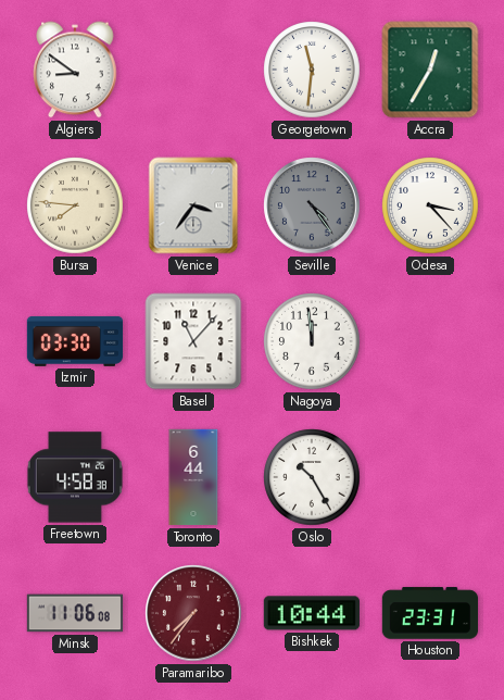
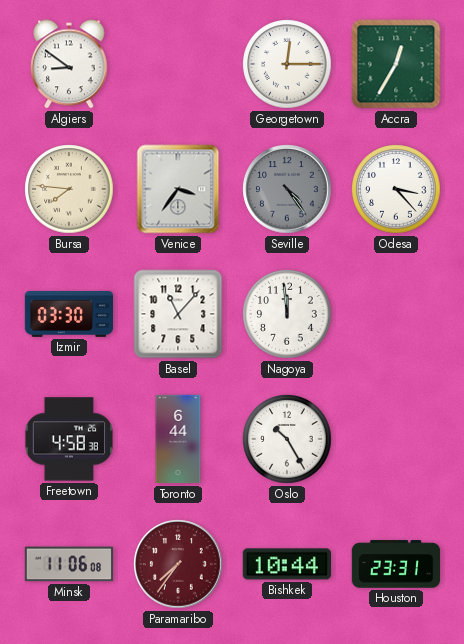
Georgetown: 11:31 -> 12:15 (287, 64)
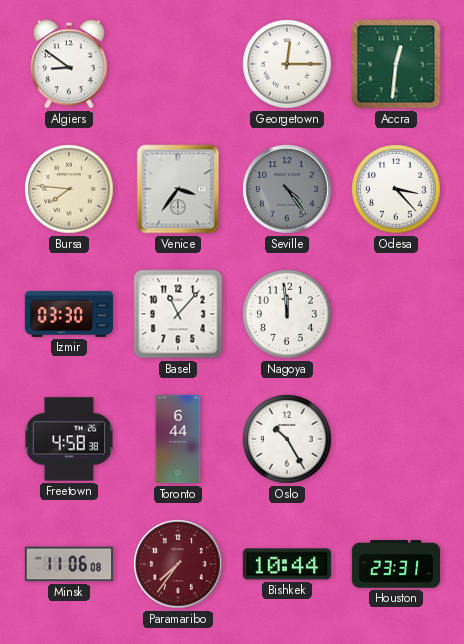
Accra: 12:35 -> 12:31 (396, 64)
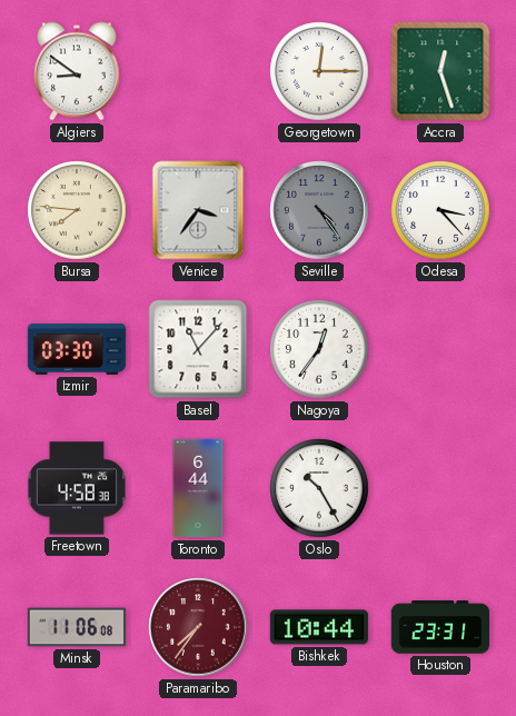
Accra: 12:31 -> 12:27 (440, 71)
Nagoya: 11:59 -> 12:36 (319, 349)
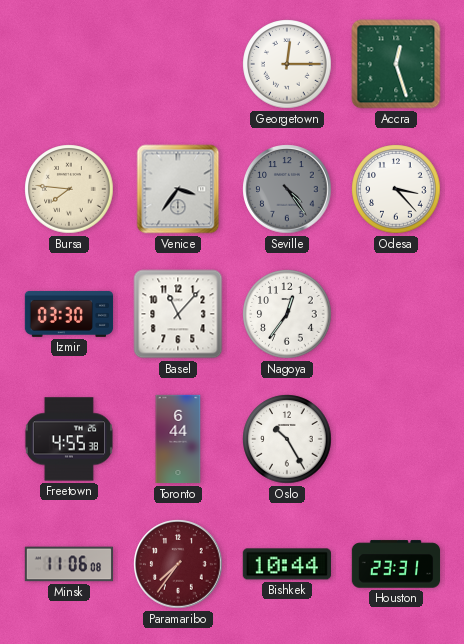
Algiers: 8:51 -> none (77, 71)
Freetown: 4:58 -> 4:55 (69, 439)
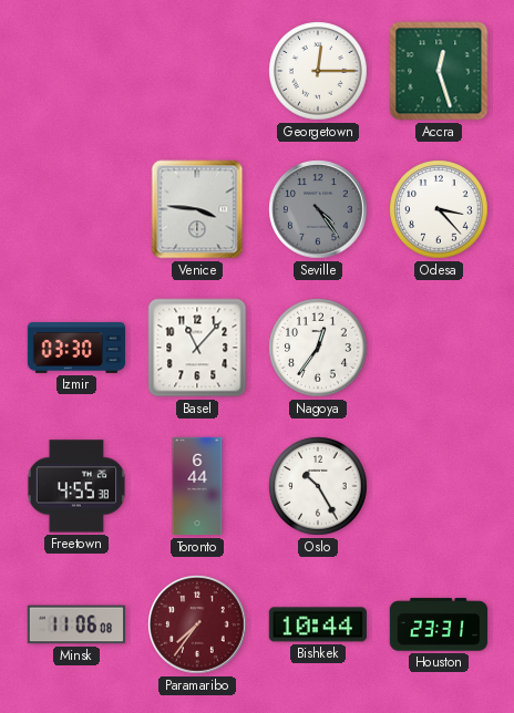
Bursa: 7:46 -> none (69, 189)
Venice: 3:36 -> 3:46 (197, 209)
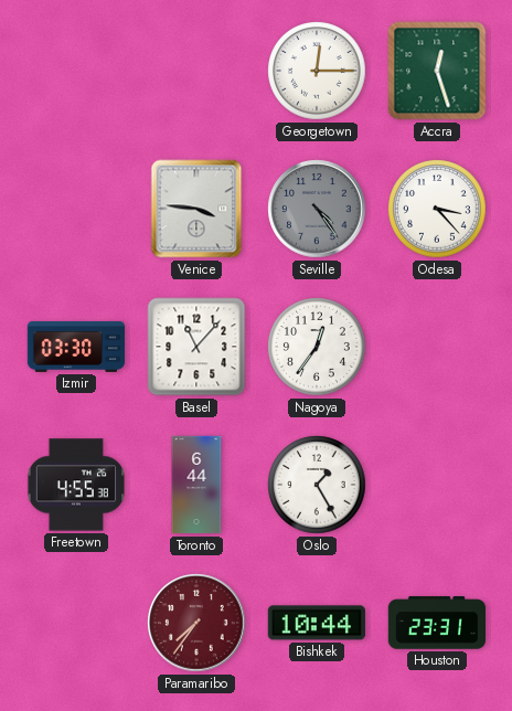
Oslo: 10:25 -> 1:25 (317, 485)
Minsk: 11:06 -> none (76, 624)
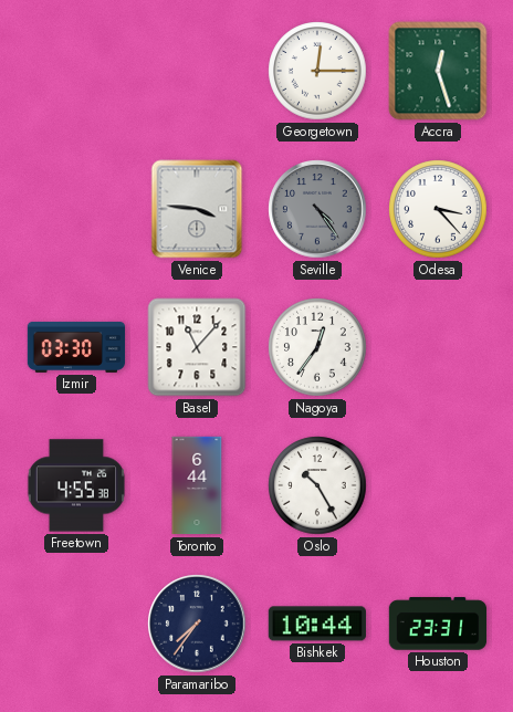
Oslo: 1:25 -> 10:25 (317, 485)
Paramaribo dial: burgundy -> navy (197, 624)
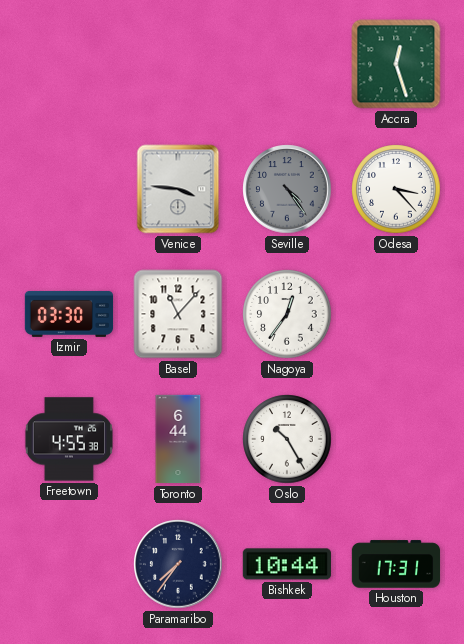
Georgetown: 12:15 -> none (317, 71)
Houston: 23:31 -> 17:31 (396, 564)
